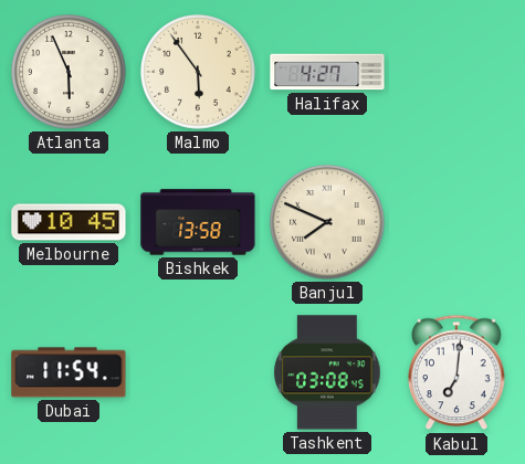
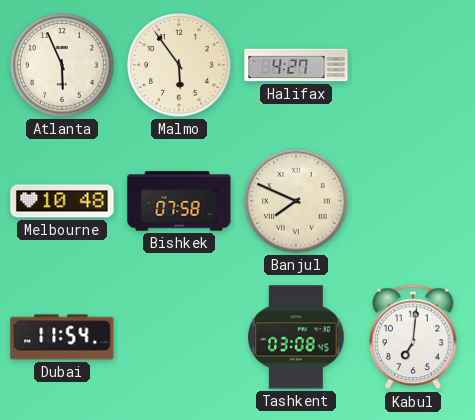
Melbourne: 10:45 -> 10:48 (62, 201)
Bishkek: 13:58 -> 07:58 (179, 201)
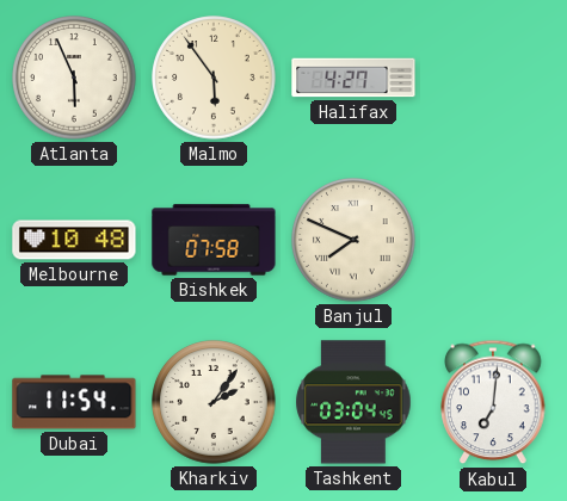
Kharkiv: none -> 2:06 (214, 402)
Tashkent: 03:08 -> 03:04 (353, 402)
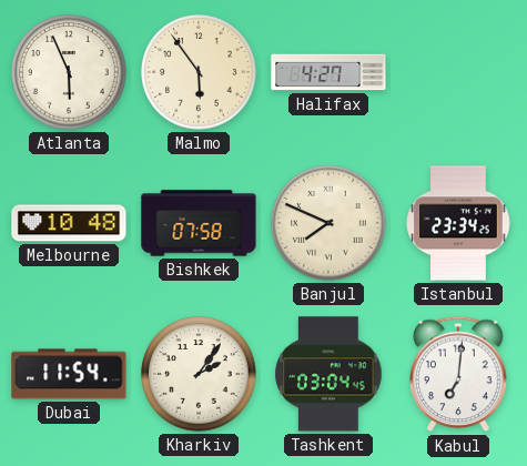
Istanbul: none -> 23:34 (458, 223)
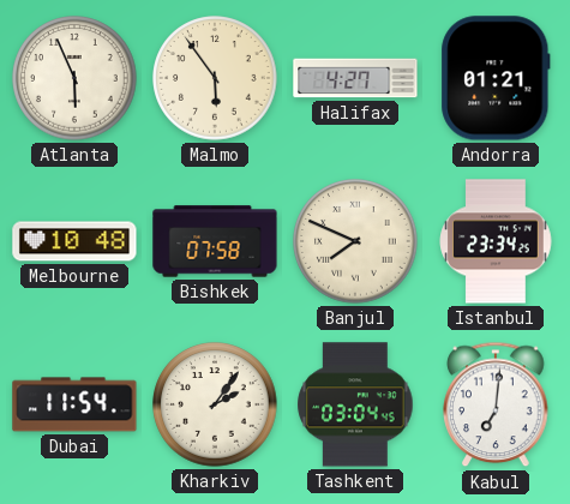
Andorra: none -> 01:21 (496, 78)
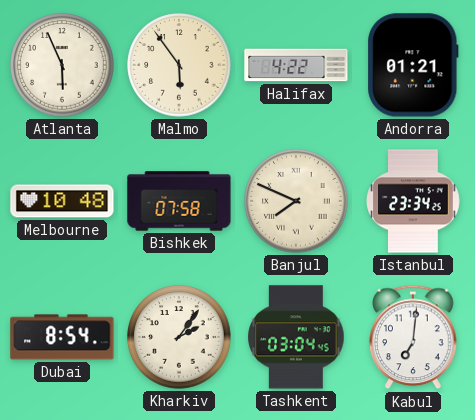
Halifax: 4:27 -> 4:22 (296, 65)
Dubai: 11:54 -> 8:54 (62, 337)
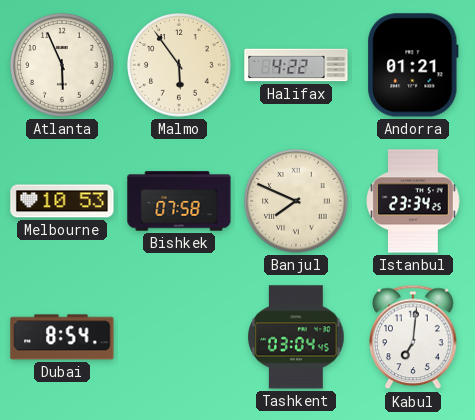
Melbourne: 10:48 -> 10:53 (62, 201)
Kharkiv: 2:06 -> none (179, 337)
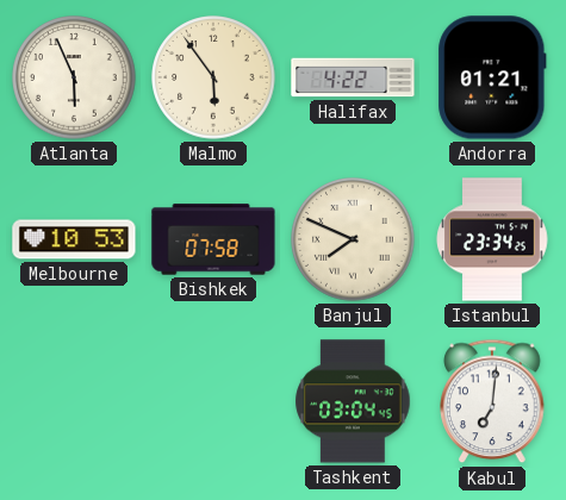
Dubai: 8:54 -> none (62, 337)
